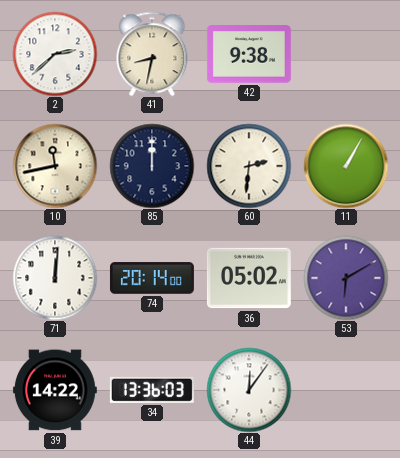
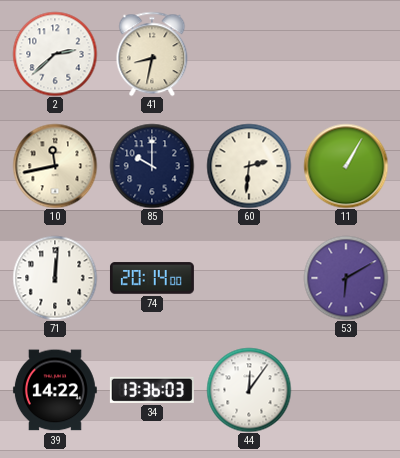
42: 9:38 -> none (249, 54)
85: 12:00 -> 10:00 (152, 166)
36: 05:02 -> none (249, 278)
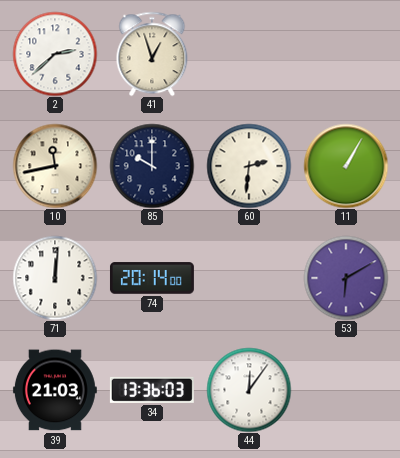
41: 8:32 -> 12:57 (152, 54)
39: 14:22 -> 21:03 (55, 390)
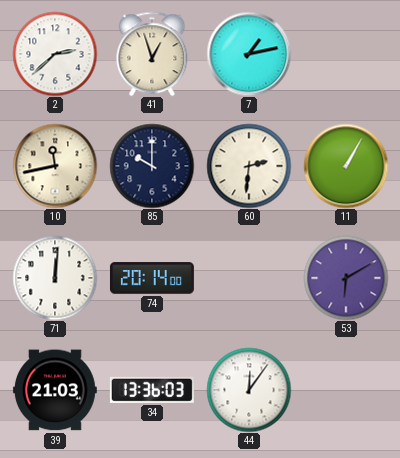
7: none -> 1:13 (249, 54)
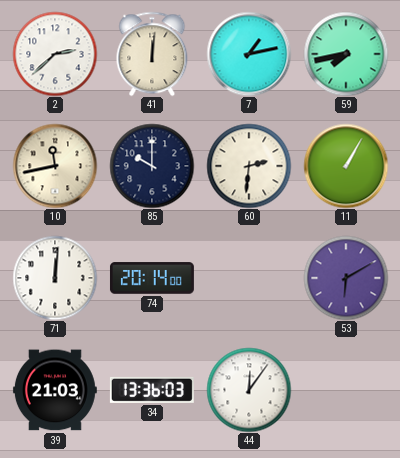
41: 12:57 -> 12:01 (152, 54)
59: none -> 7:43 (346, 54)
